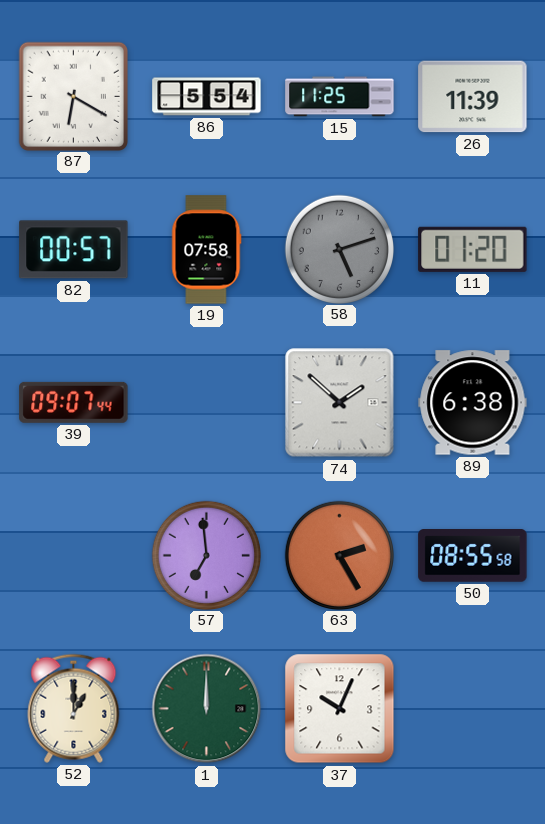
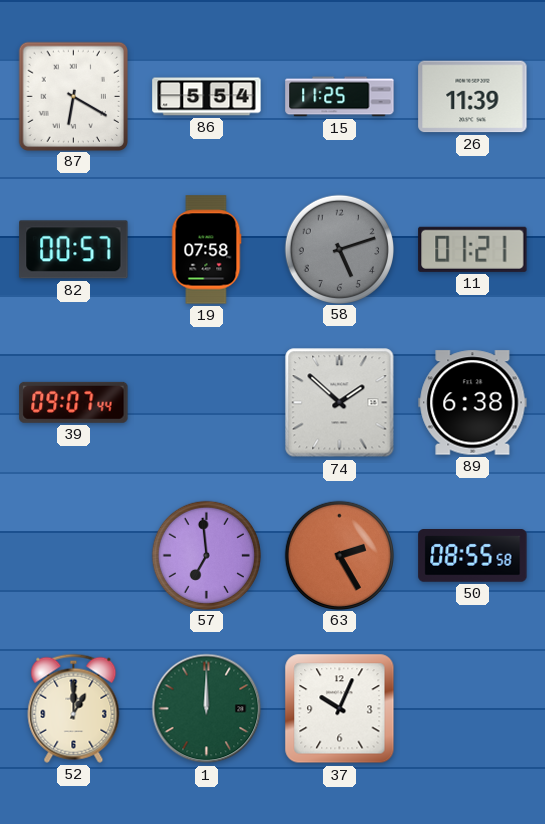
11: 01:20 -> 01:21 (473, 249)
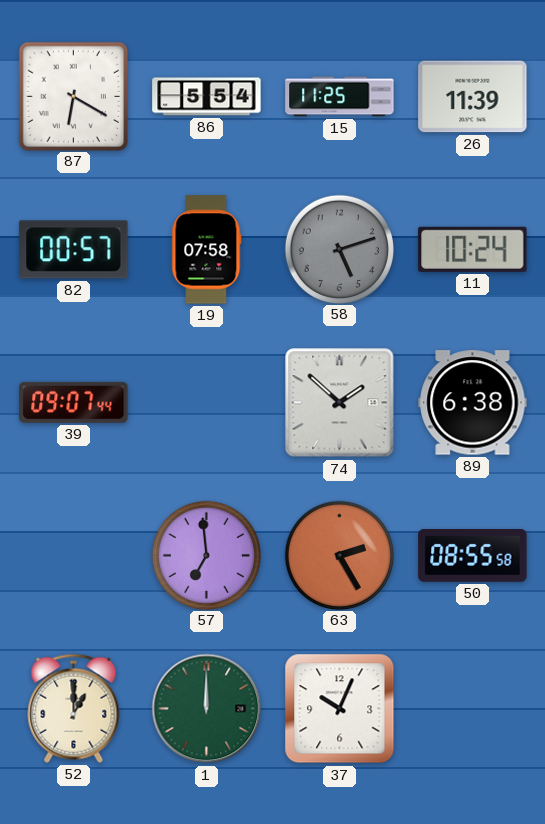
11: 01:21 -> 10:24 (473, 249)
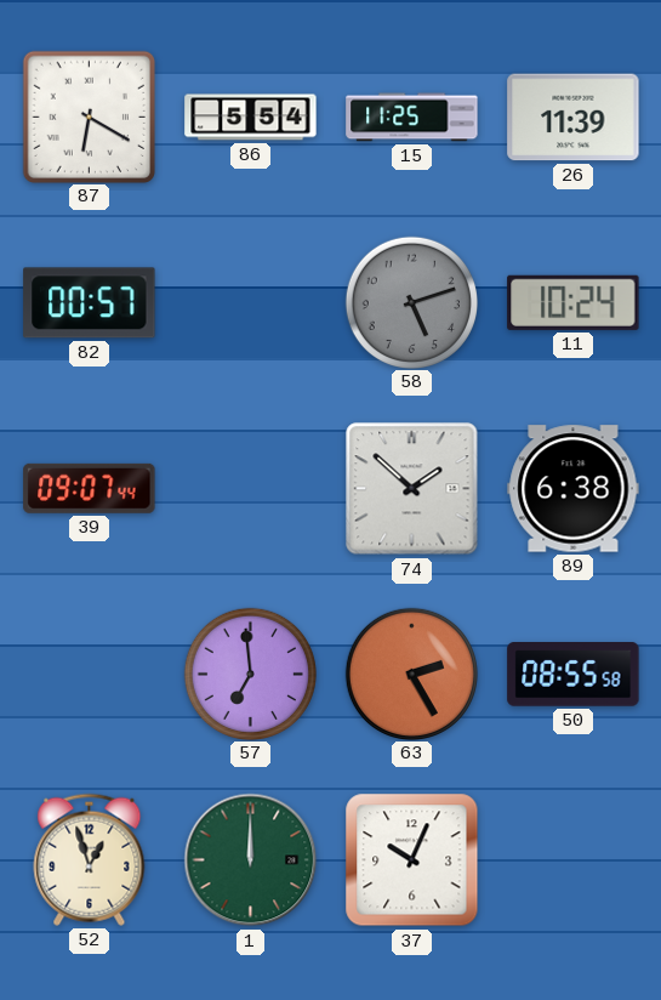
19: 07:58 -> none (207, 250)
52: 1:00 -> 12:57 (90, 859)
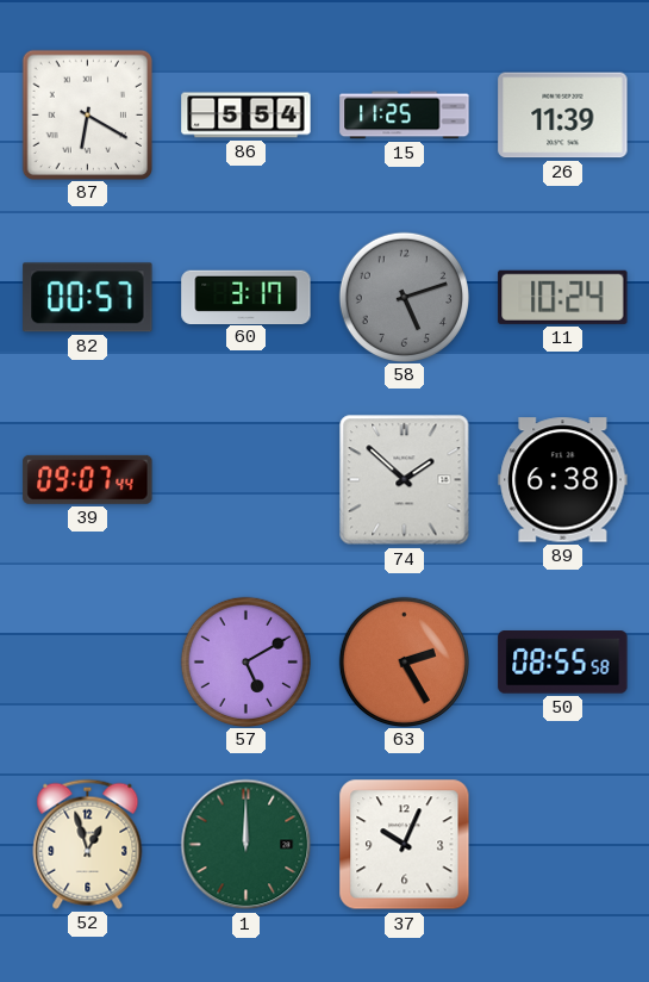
60: none -> 3:17 (247, 297)
57: 6:59 -> 5:10 (245, 661)
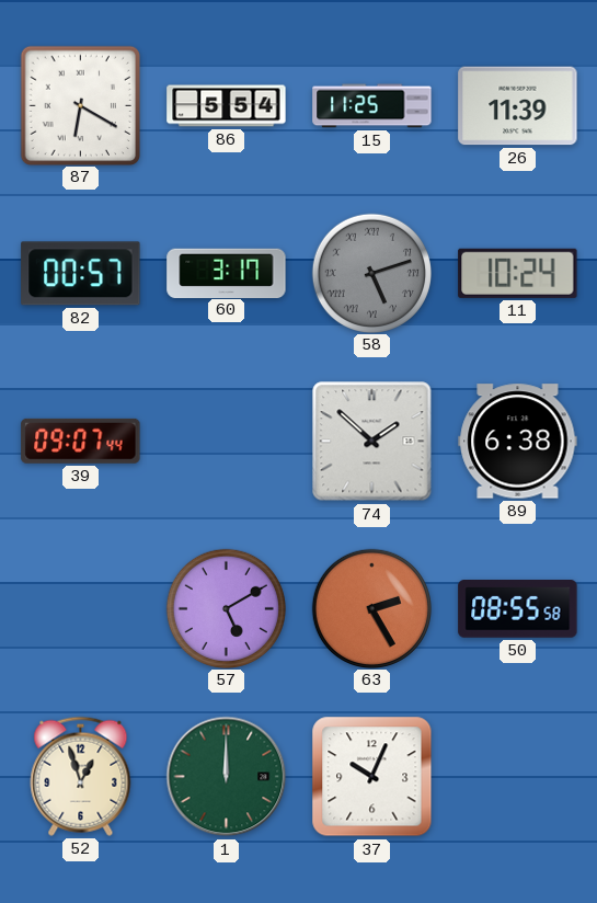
58 numerals: Arabic -> Roman (371, 273)
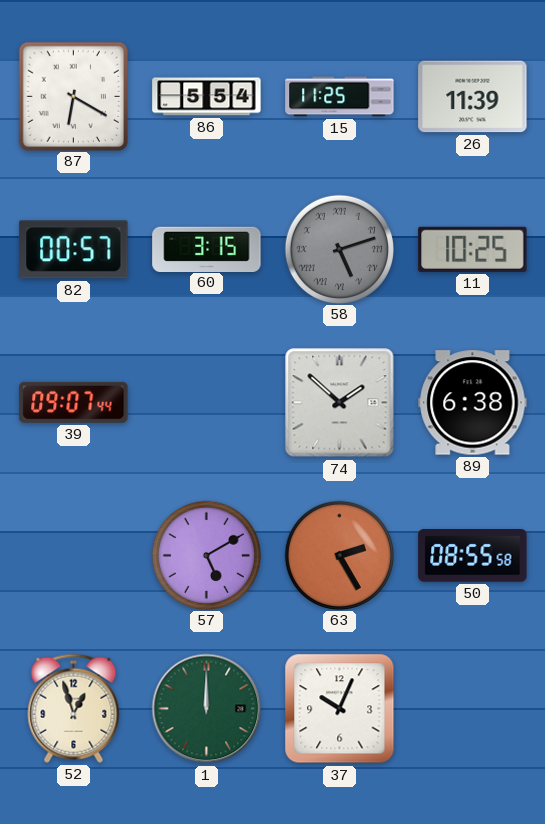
60: 3:17 -> 3:15 (207, 249)
11: 10:24 -> 10:25 (473, 249)
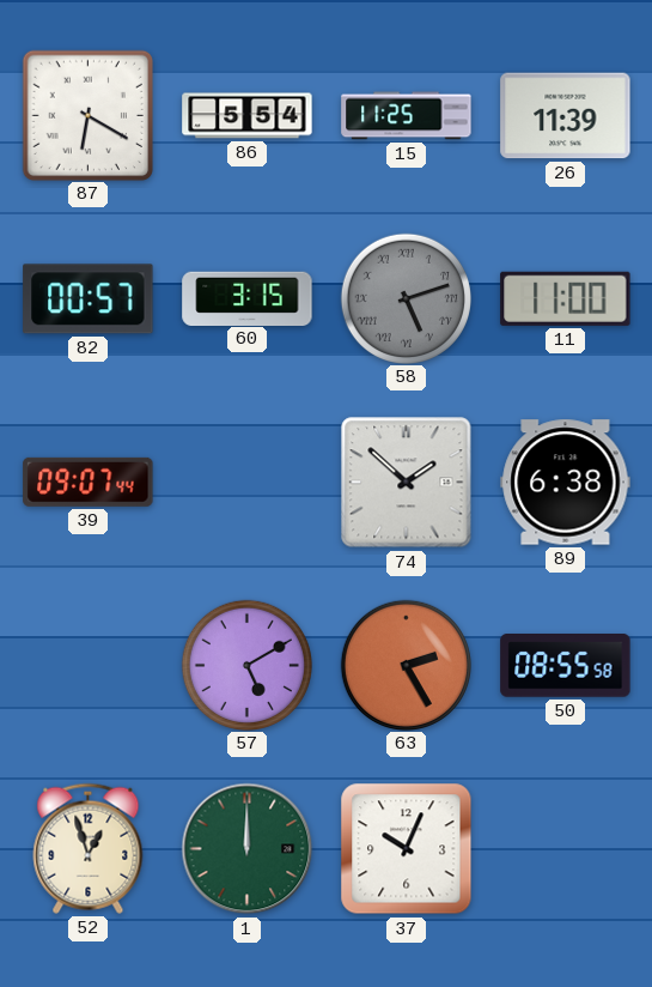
11: 10:25 -> 11:00 (566, 298)
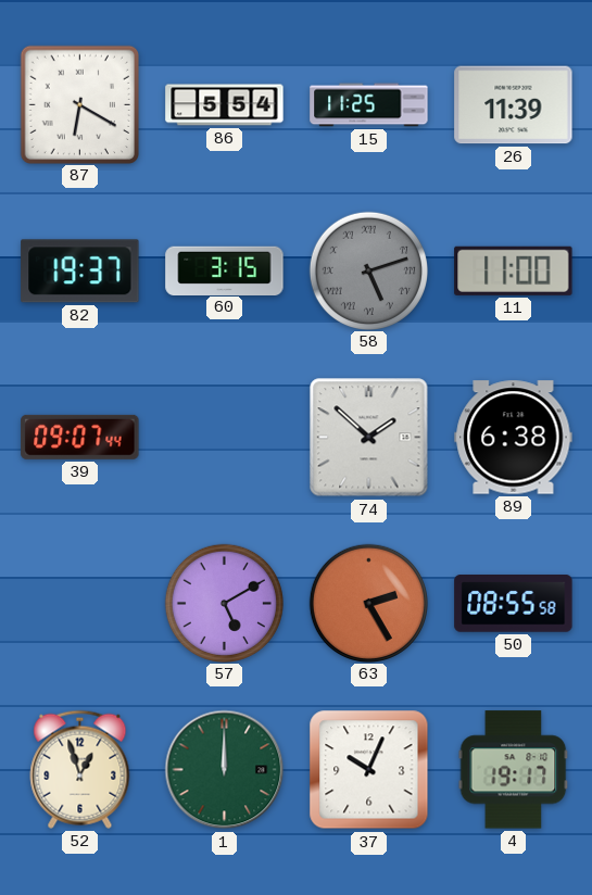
82: 00:57 -> 19:37 (80, 272)
4: none -> 19:17 (514, 770)
